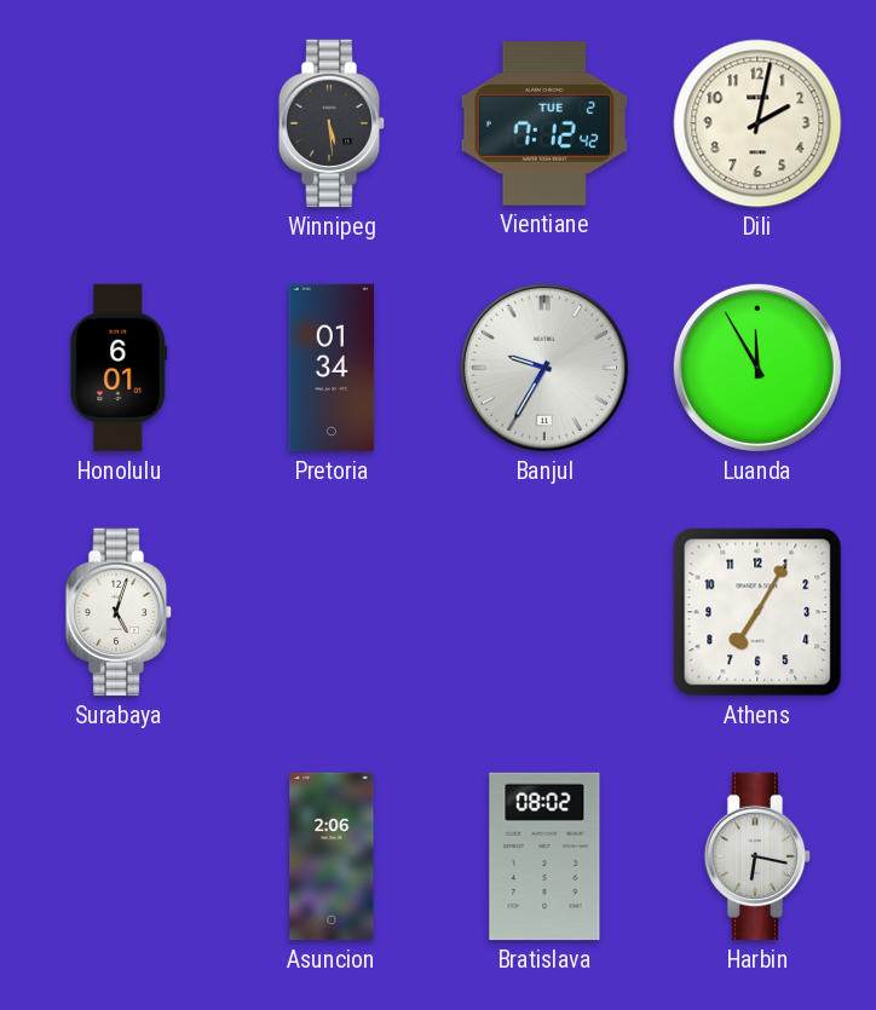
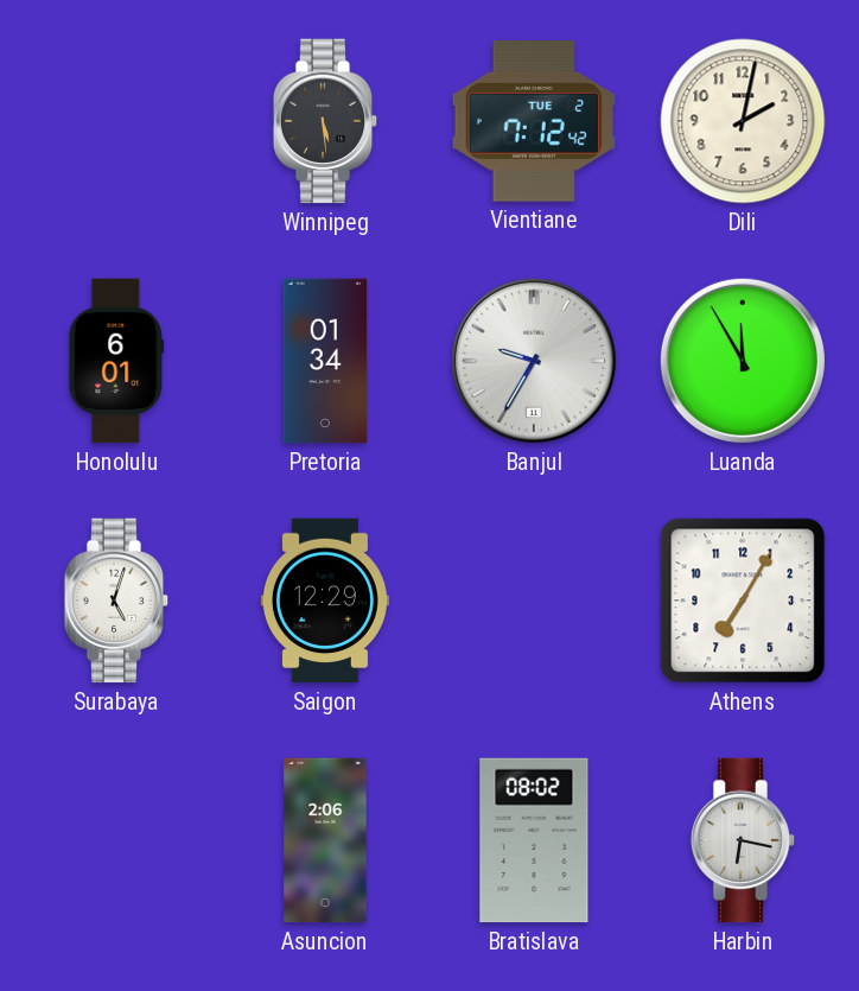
Saigon: none -> 12:29 (325, 601)
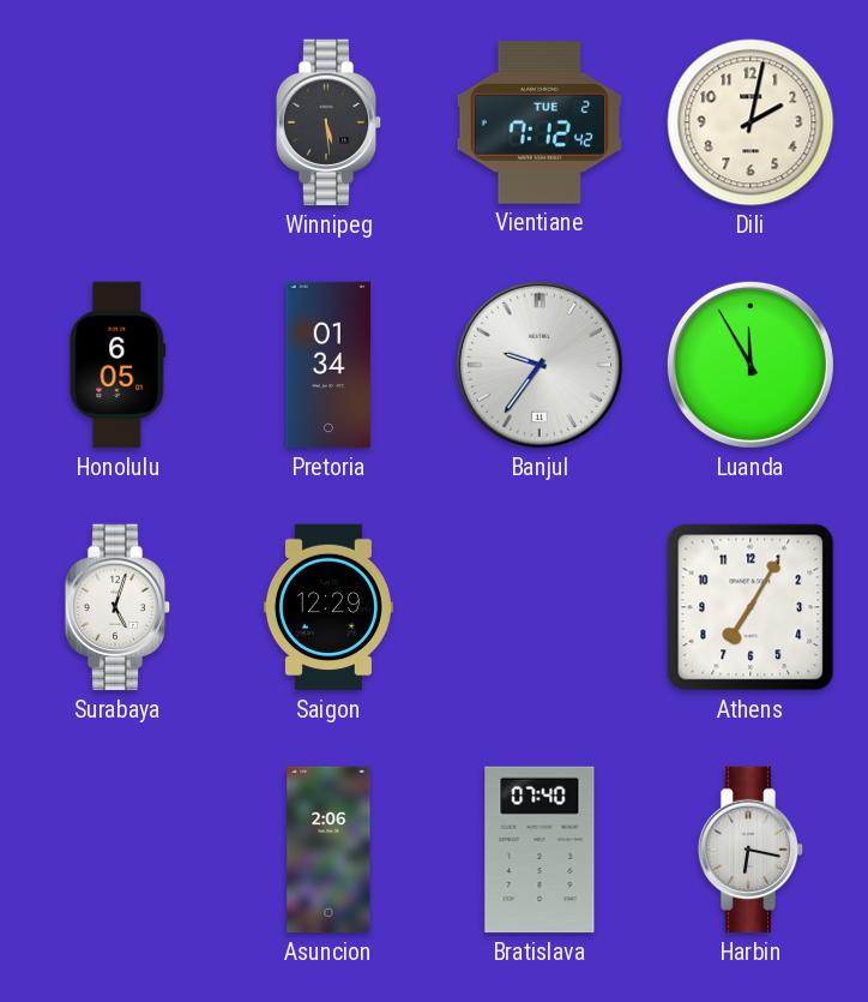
Honolulu: 6:01 -> 6:05 (117, 365)
Banjul: 9:35 -> 9:36 (540, 365)
Bratislava: 08:02 -> 07:40 (540, 850)
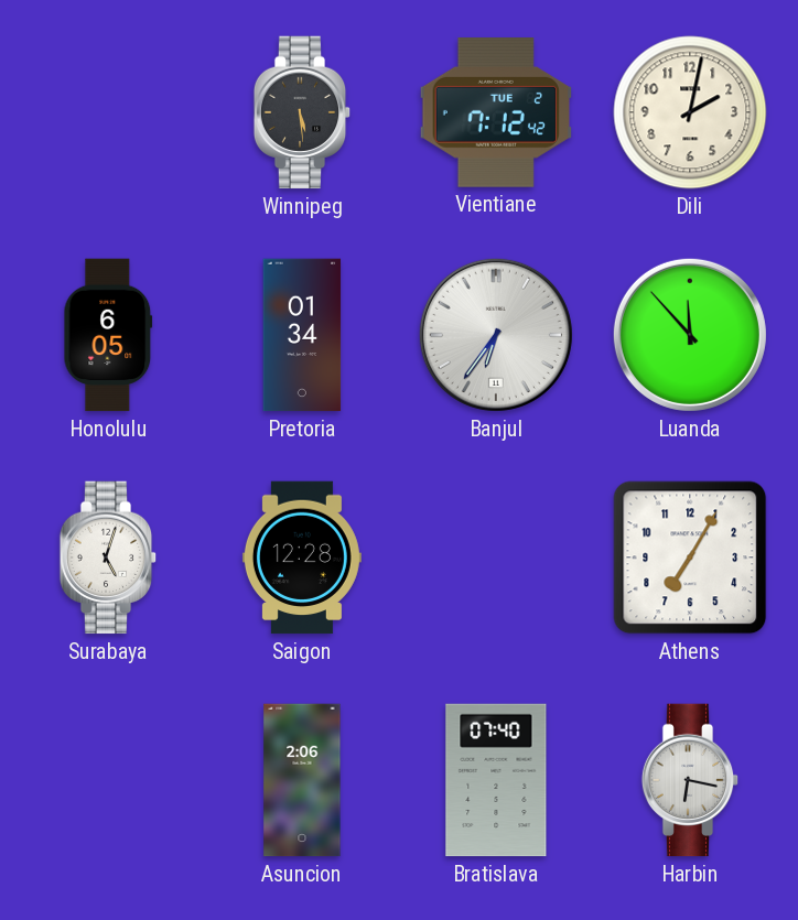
Banjul: 9:36 -> 6:36 (496, 335)
Luanda: 11:55 -> 11:53 (690, 335)
Saigon: 12:29 -> 12:28 (302, 558)
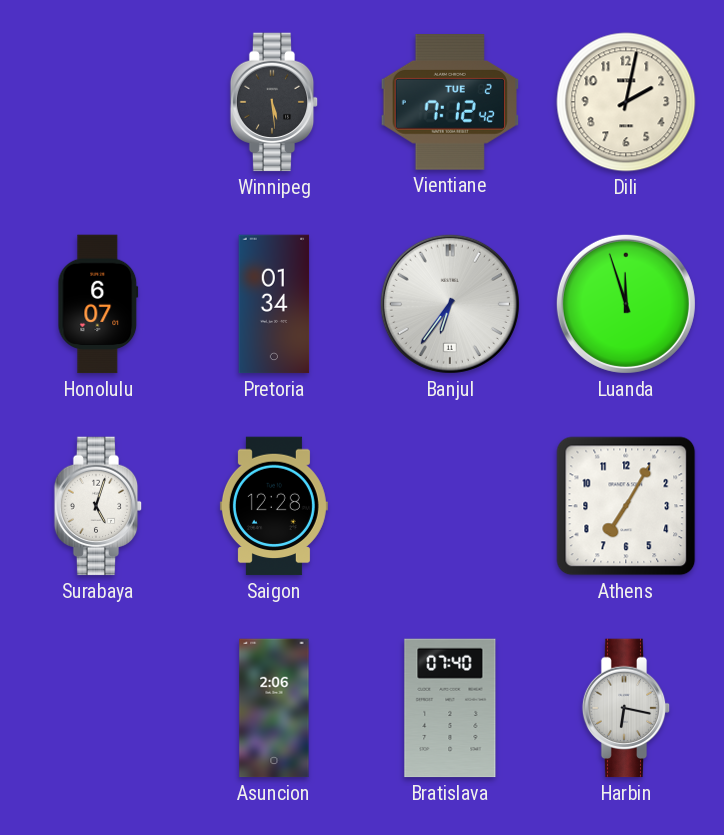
Honolulu: 6:05 -> 6:07 (98, 304)
Luanda: 11:53 -> 11:57 (626, 304)
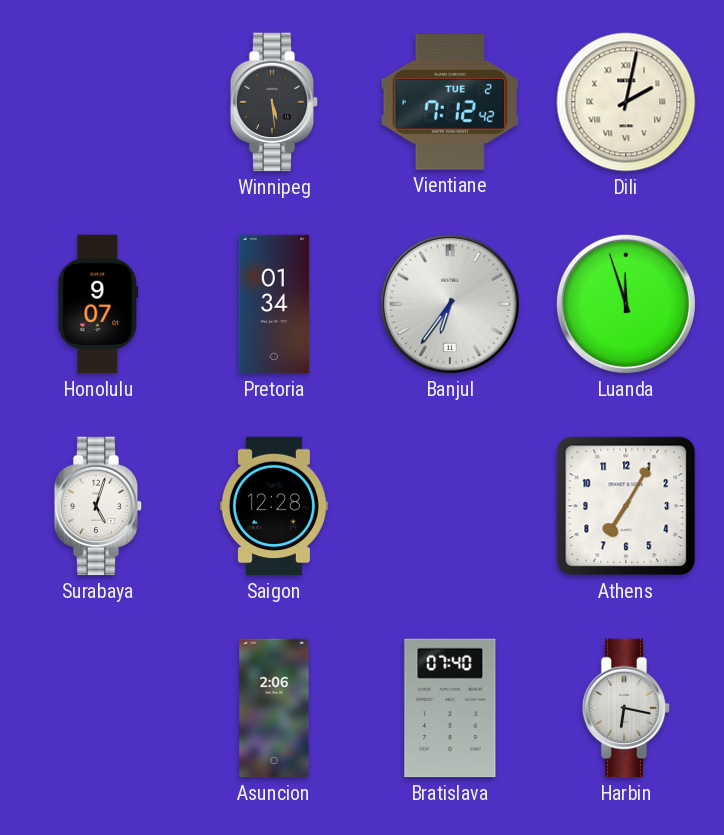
Dili numerals: Arabic -> Roman (626, 102)
Honolulu: 6:07 -> 9:07 (98, 304)
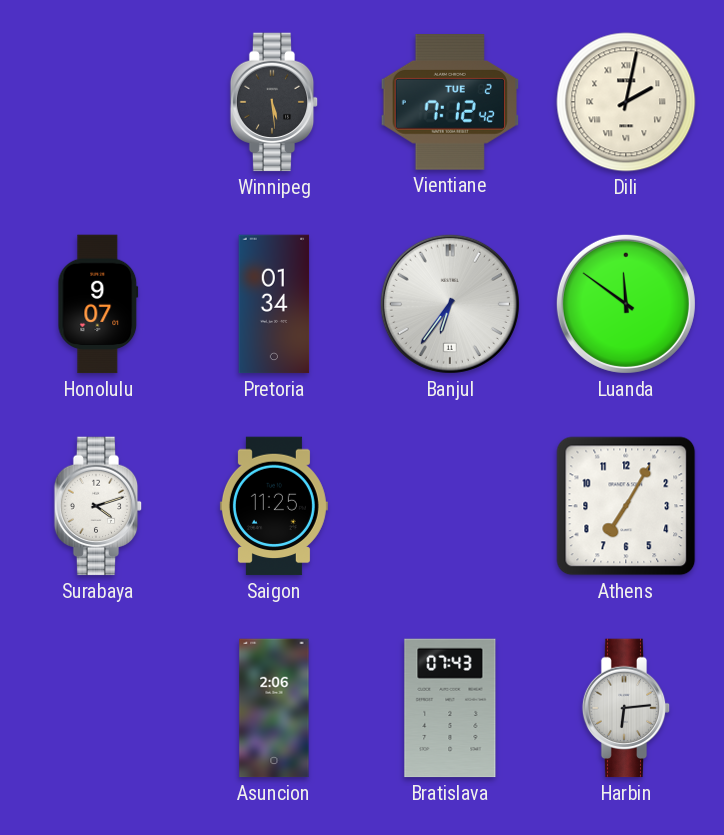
Luanda: 11:57 -> 11:51 (626, 304)
Surabaya: 5:03 -> 4:12 (98, 506)
Saigon: 12:28 -> 11:25 (274, 506)
Bratislava: 07:40 -> 07:43 (450, 708)
Harbin: 6:17 -> 6:14 (626, 708)
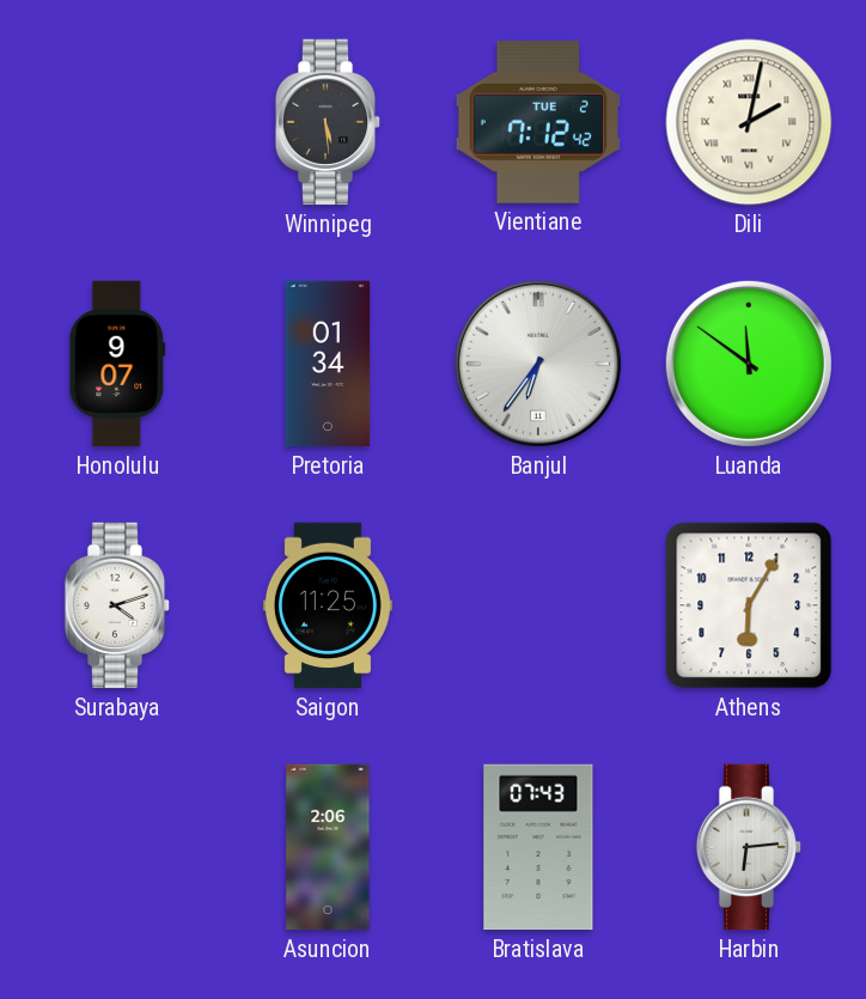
Athens: 7:05 -> 6:05 (749, 605)
